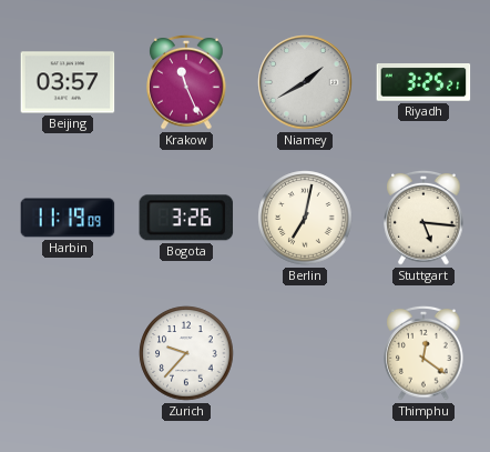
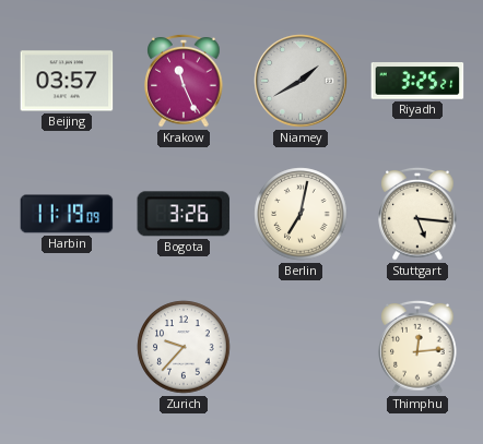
Thimphu: 12:21 -> 12:14 (417, 347)
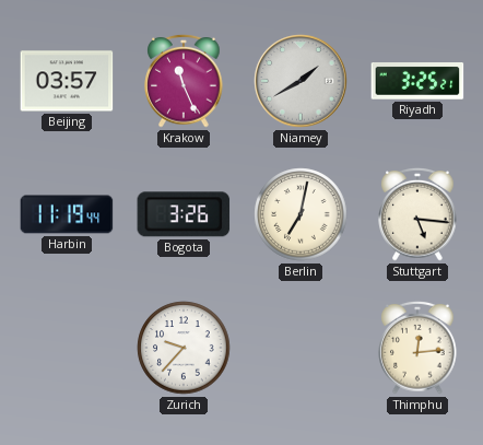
Harbin: 11:19:09 -> 11:19:44 (67, 214)
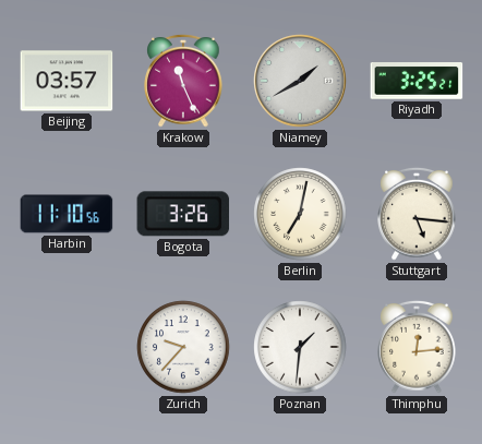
Harbin: 11:19 -> 11:10 (67, 214)
Poznan: none -> 1:31 (300, 347)
